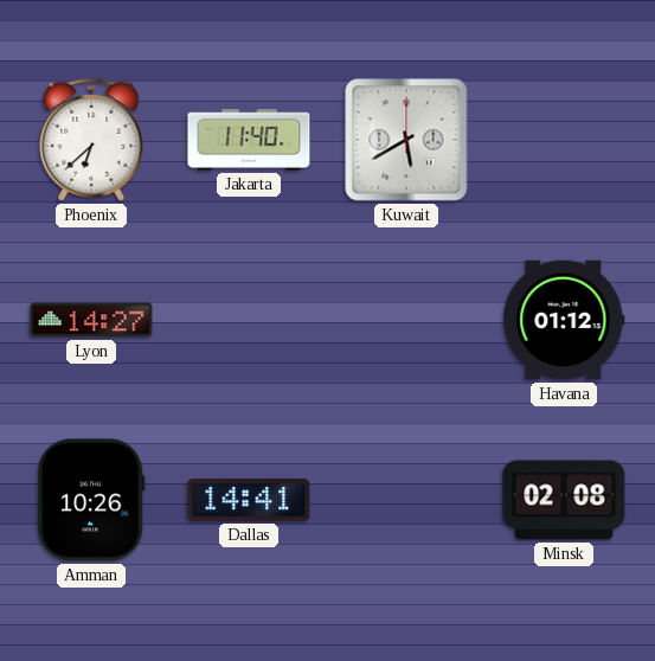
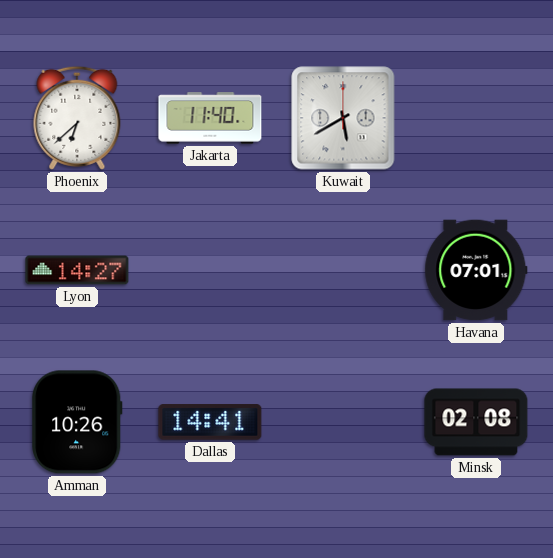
Havana: 01:12 -> 07:01 (476, 270)
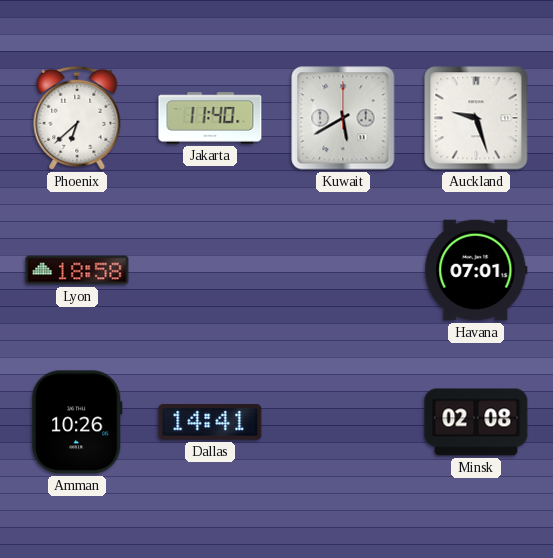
Auckland: none -> 9:27 (476, 118)
Lyon: 14:27 -> 18:58 (77, 270)
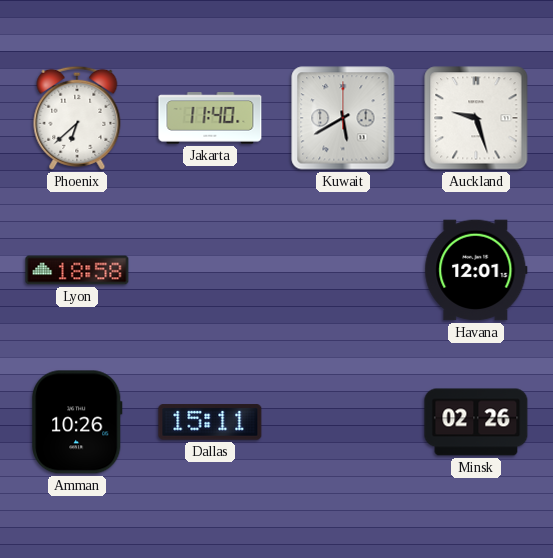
Havana: 07:01 -> 12:01 (476, 270)
Dallas: 14:41 -> 15:11 (210, 422)
Minsk: 02:08 -> 02:26 (476, 422)
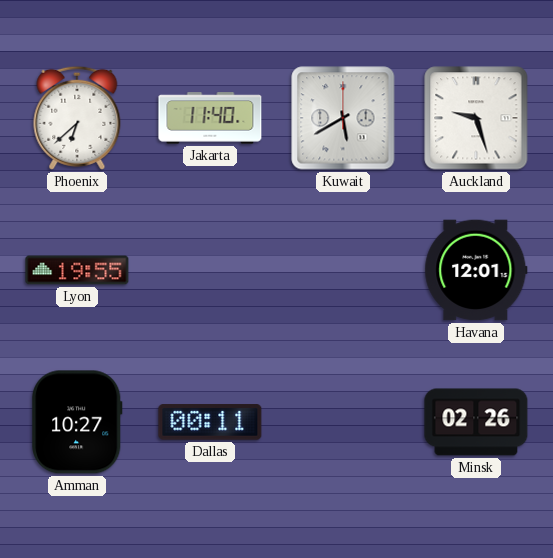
Lyon: 18:58 -> 19:55 (77, 270)
Amman: 10:26 -> 10:27 (78, 422)
Dallas: 15:11 -> 00:11 (210, 422)
